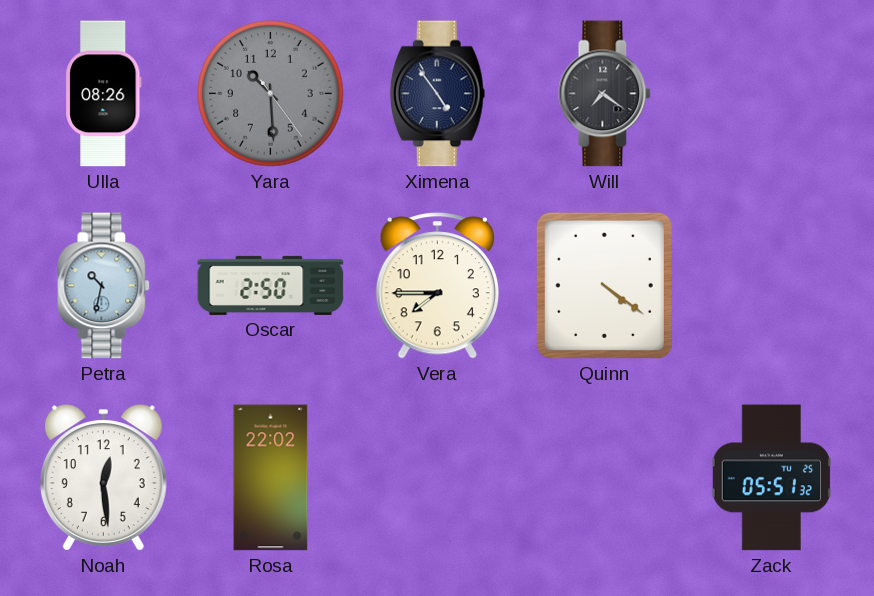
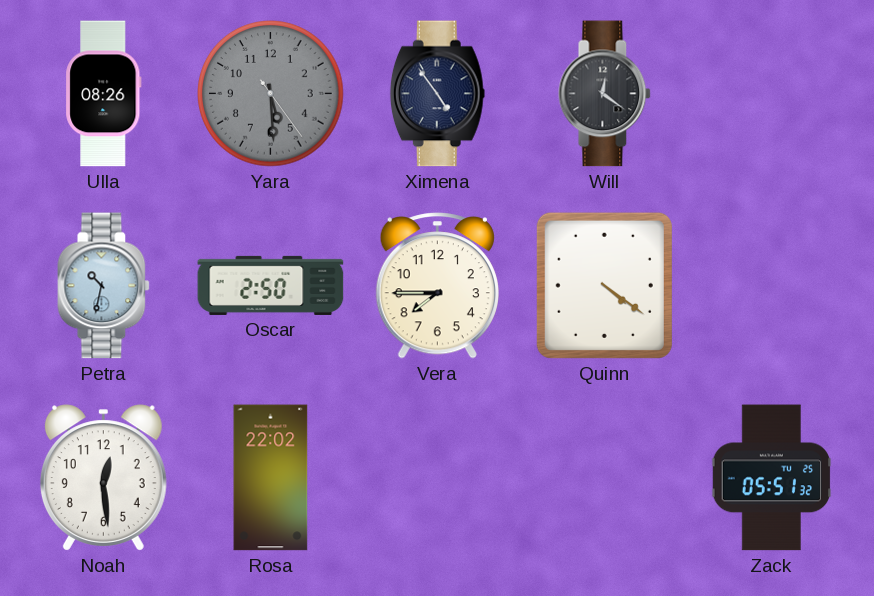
Yara: 10:29 -> 5:29 (271, 94)
Will: 7:21 -> 12:21 (605, 94)
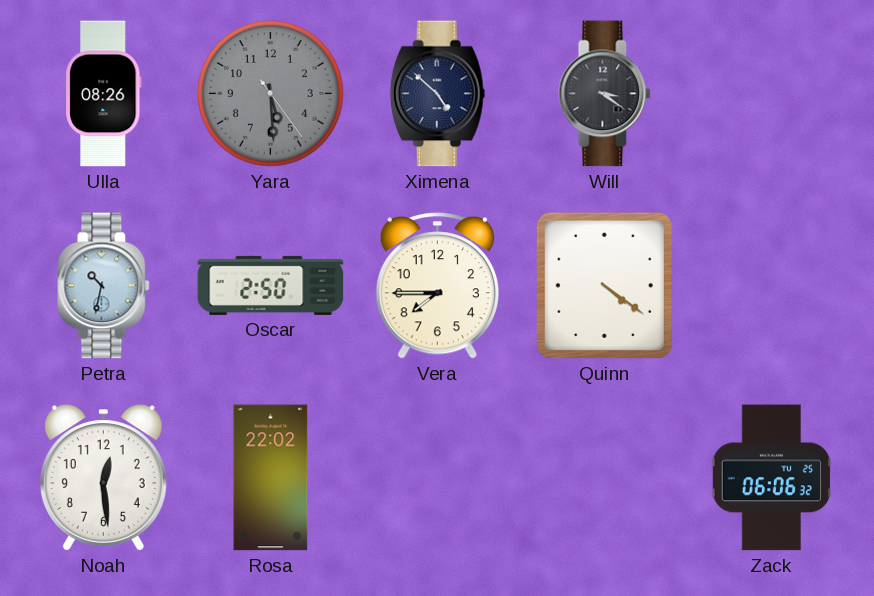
Ximena: 4:54 -> 4:52 (437, 94)
Will: 12:21 -> 3:21 (605, 94)
Zack: 05:51 -> 06:06 (771, 478)
